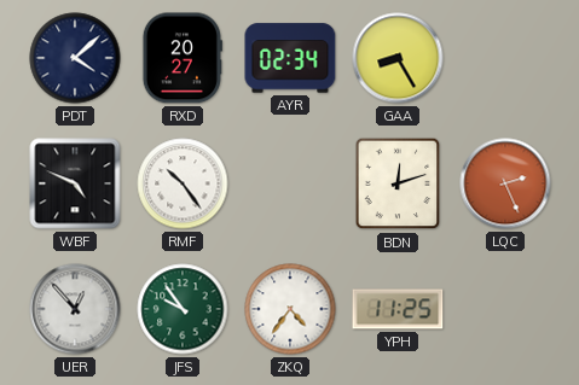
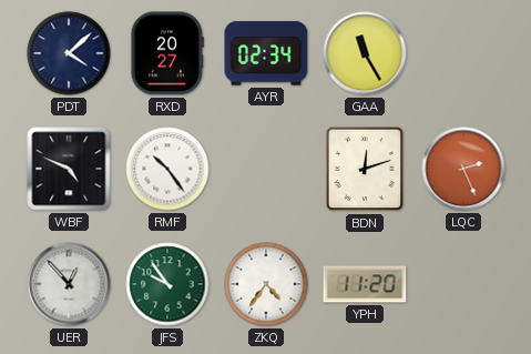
GAA: 8:25 -> 11:25 (365, 53)
YPH: 11:25 -> 11:20 (365, 284)
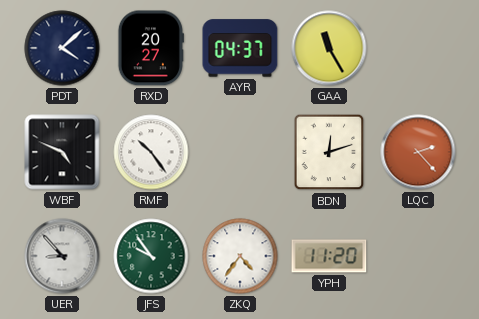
AYR: 02:34 -> 04:37 (240, 48)
LQC: 2:26 -> 2:23 (418, 152)
UER: 12:53 -> 8:53 (62, 256)
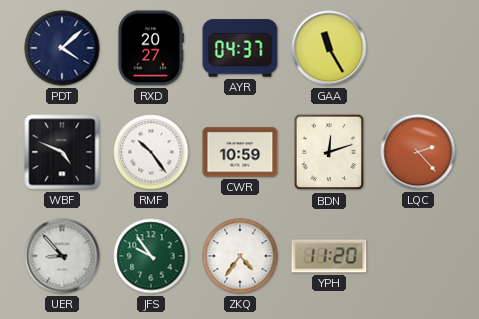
CWR: none -> 10:59 (240, 152)
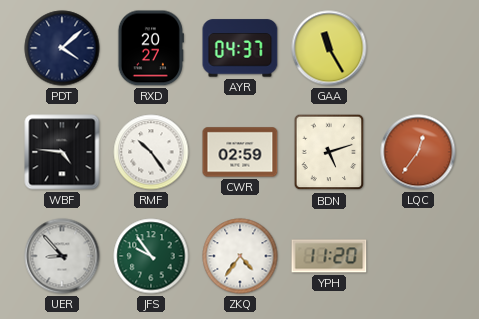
WBF: 4:49 -> 4:46 (62, 152)
CWR: 10:59 -> 02:59 (240, 152)
BDN: 12:12 -> 5:12 (329, 152)
LQC: 2:23 -> 12:36 (418, 152)
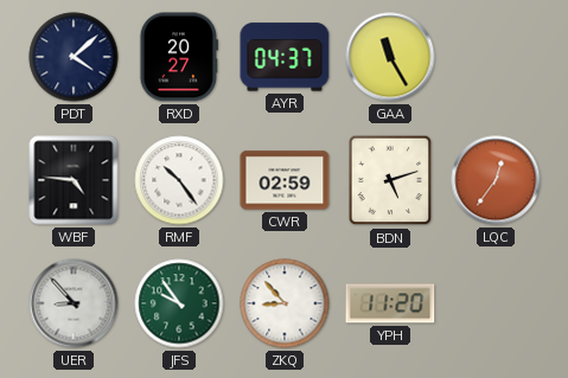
ZKQ: 4:36 -> 8:53 (285, 303)
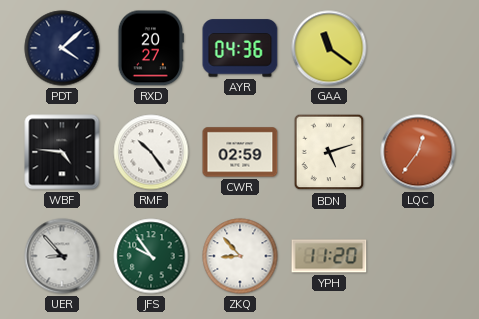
AYR: 04:37 -> 04:36 (240, 48)
GAA: 11:25 -> 11:21 (329, 48)
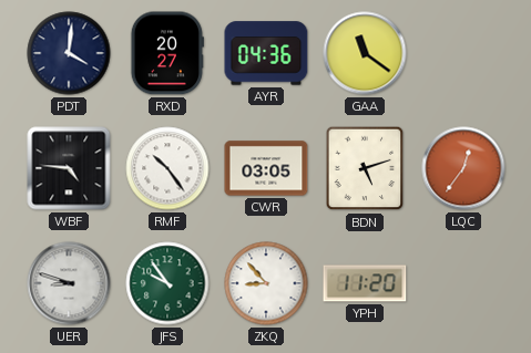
PDT: 4:08 -> 4:01 (69, 53)
CWR: 02:59 -> 03:05 (266, 168)
UER: 8:53 -> 8:48 (69, 283)
